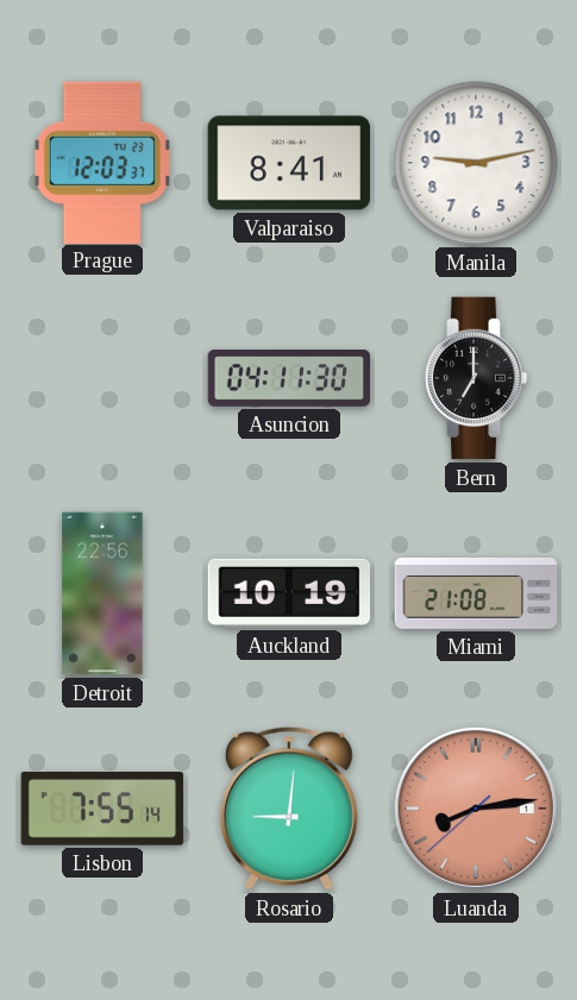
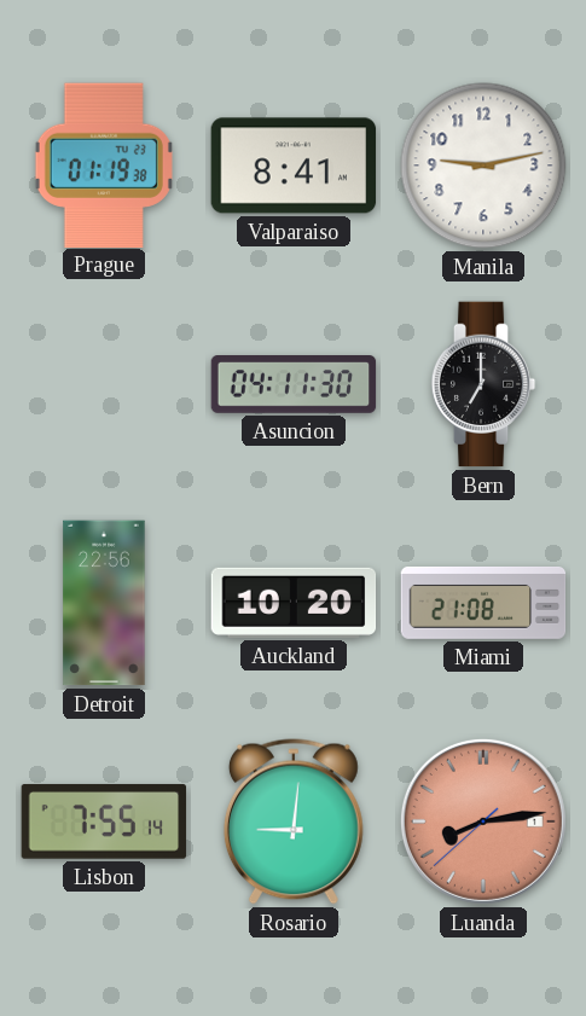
Prague: 12:03 -> 01:19 (104, 164)
Auckland: 10:19 -> 10:20 (294, 603)
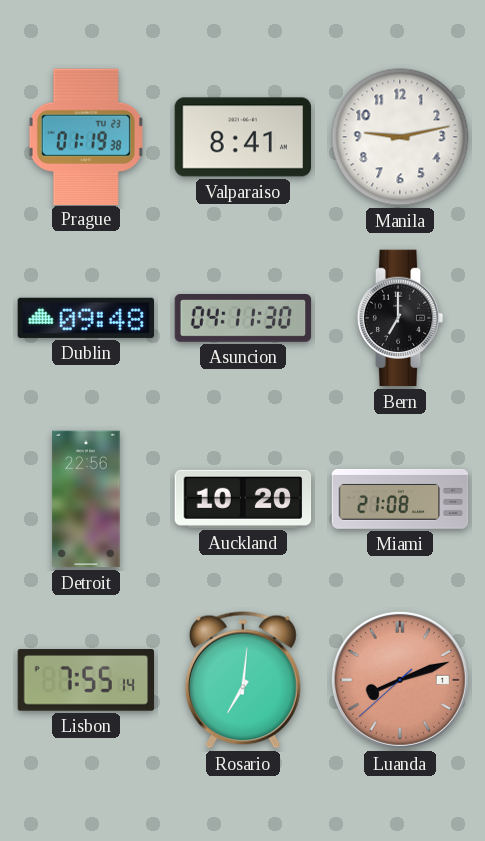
Dublin: none -> 09:48 (86, 318)
Rosario: 9:01 -> 7:01 (243, 680)
Luanda: 8:13 -> 8:11 (400, 680)
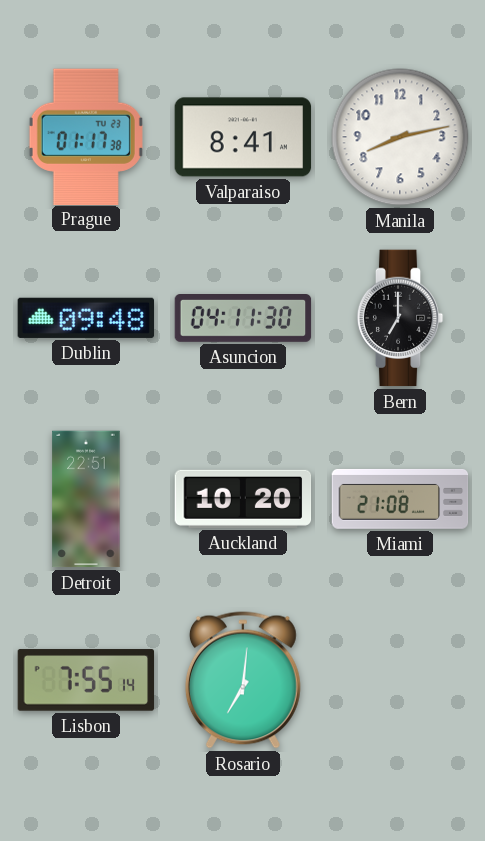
Prague: 01:19 -> 01:17 (86, 136)
Manila: 9:13 -> 8:13 (400, 137)
Detroit: 22:56 -> 22:51 (86, 499)
Luanda: 8:11 -> none (400, 680)
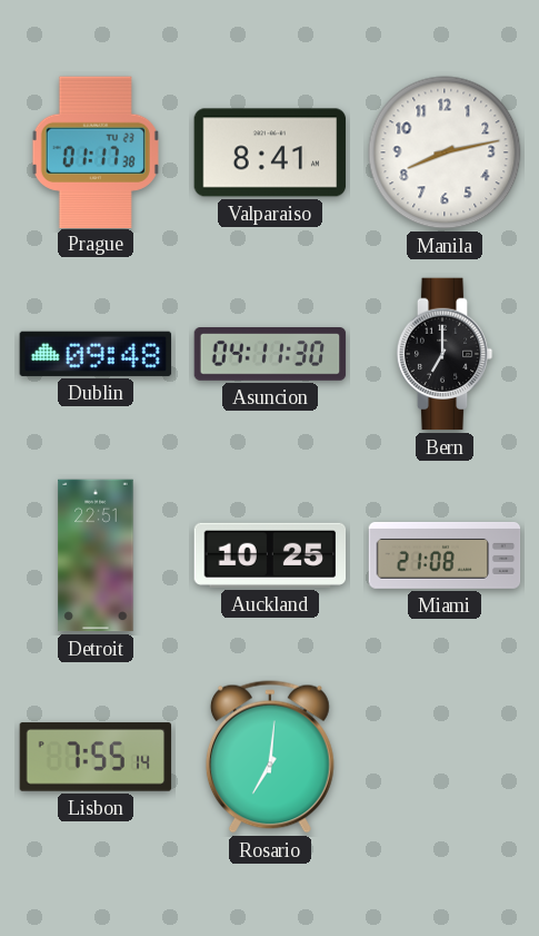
Auckland: 10:20 -> 10:25 (270, 555)
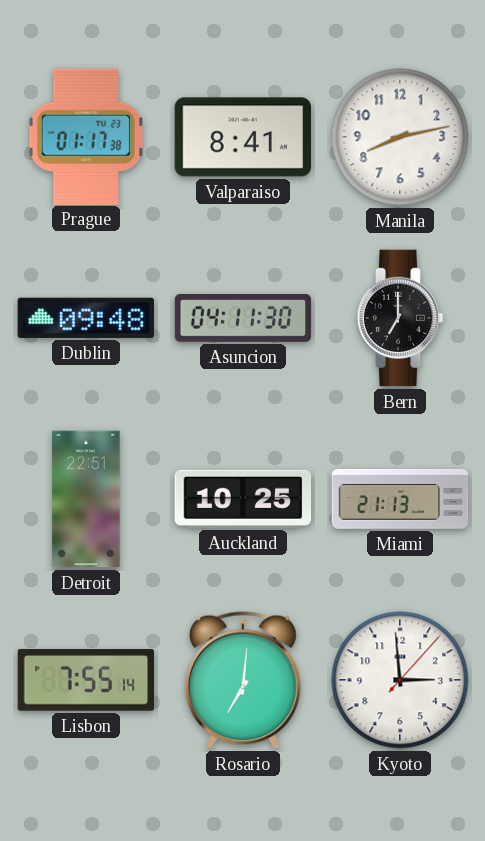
Miami: 21:08 -> 21:13 (400, 499)
Kyoto: none -> 2:59 (400, 680)
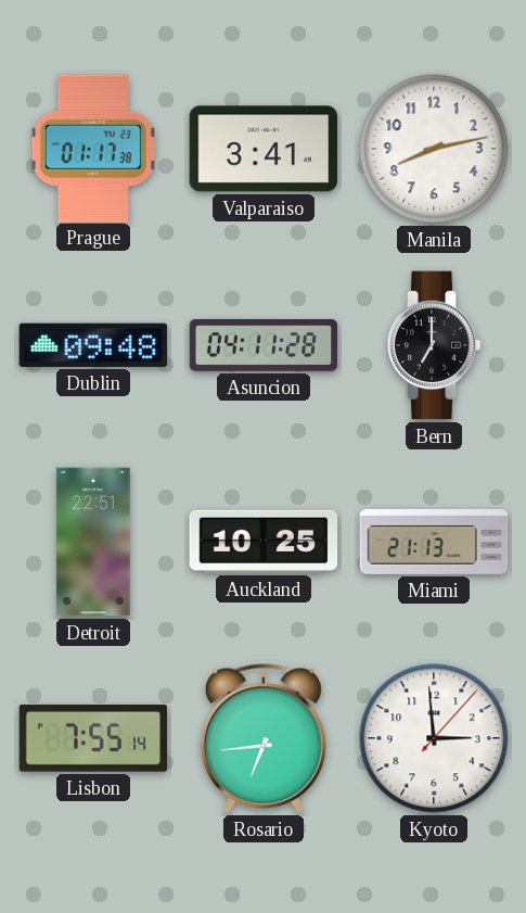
Valparaiso: 8:41 -> 3:41 (264, 149)
Asuncion: 04:11:30 -> 04:11:28 (264, 346)
Rosario: 7:01 -> 6:44 (264, 738)
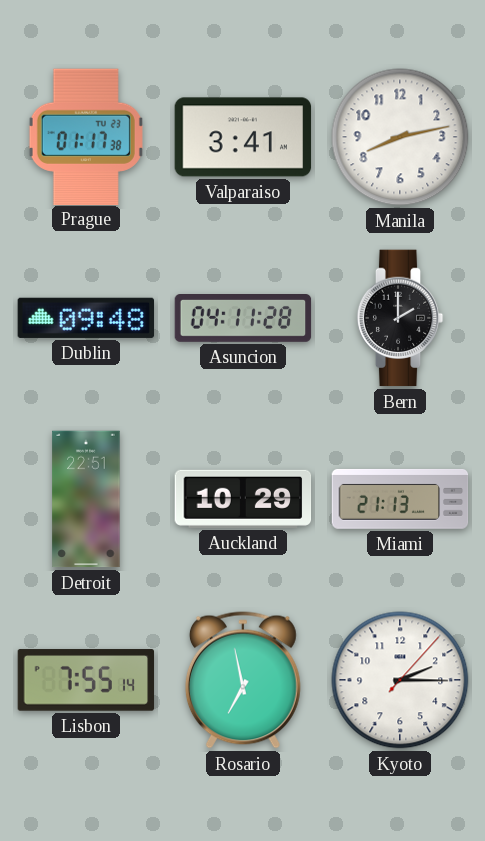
Bern: 7:00 -> 2:00 (400, 318)
Auckland: 10:25 -> 10:29 (243, 499)
Rosario: 6:44 -> 6:58 (243, 680)
Kyoto: 2:59 -> 2:15 (400, 680)
